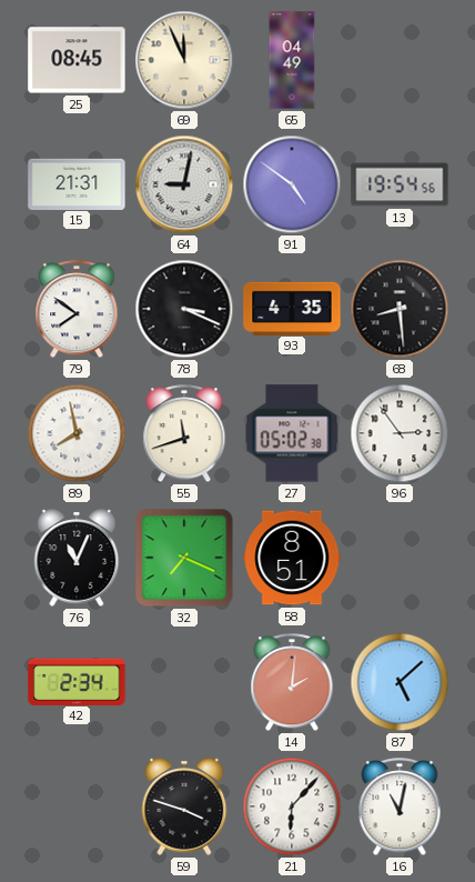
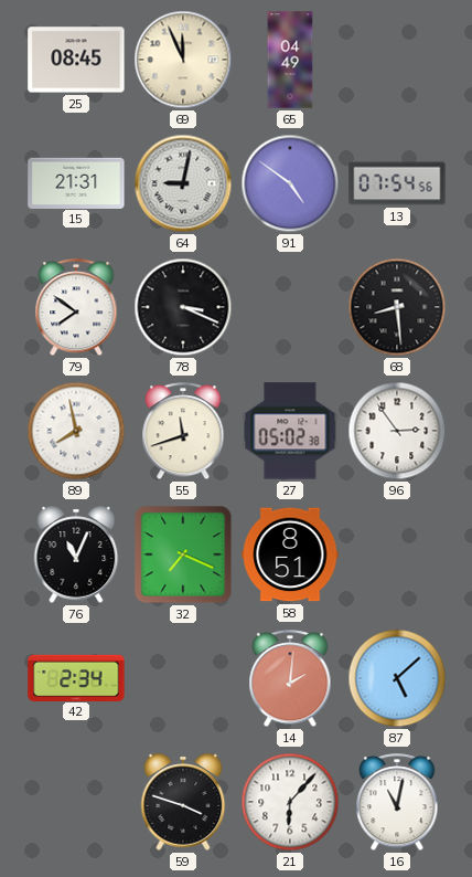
13: 19:54 -> 07:54 (397, 183)
93: 4:35 -> none (292, 308)
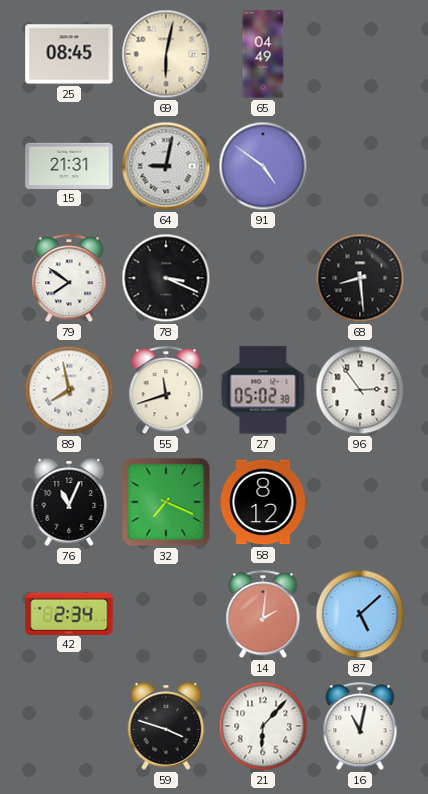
69: 11:56 -> 6:02 (166, 54)
13: 07:54 -> none (397, 183)
58: 8:51 -> 8:12 (263, 502)
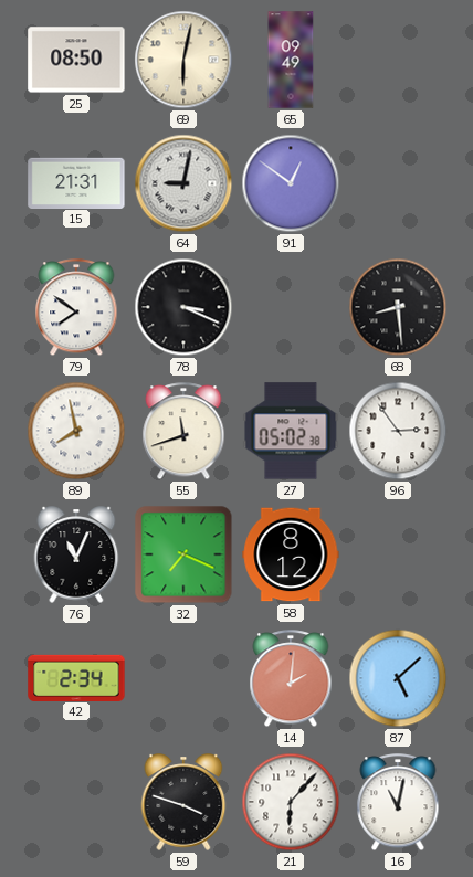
25: 08:45 -> 08:50 (76, 60)
65: 04:49 -> 09:49 (291, 60)
91: 4:51 -> 12:51 (291, 183)
